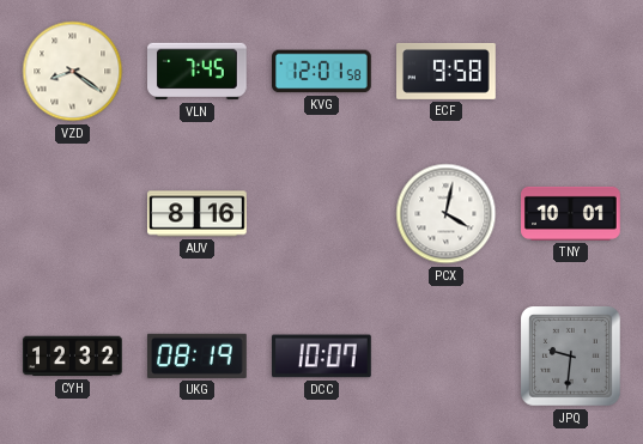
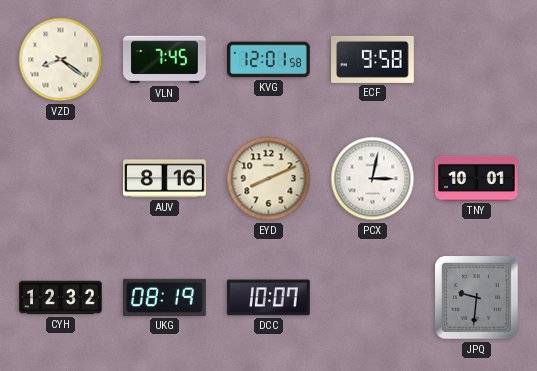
EYD: none -> 8:11 (269, 179)
PCX: 4:02 -> 3:02 (373, 179)
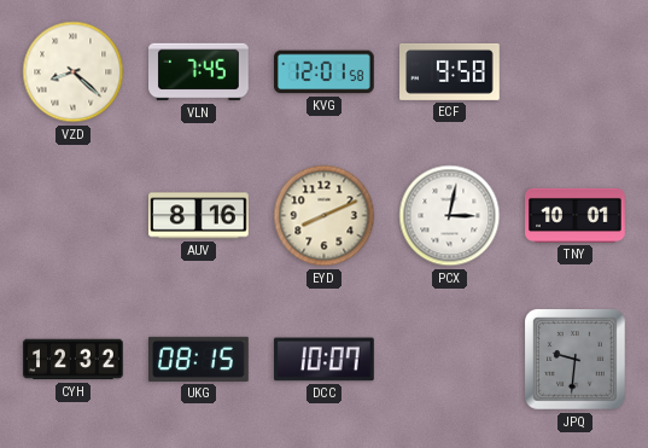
VZD: 8:21 -> 8:22 (74, 72)
UKG: 08:19 -> 08:15 (199, 359)
